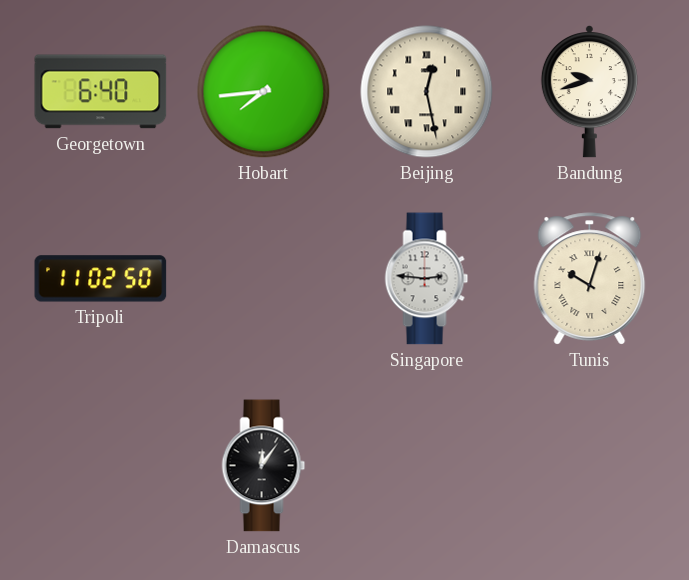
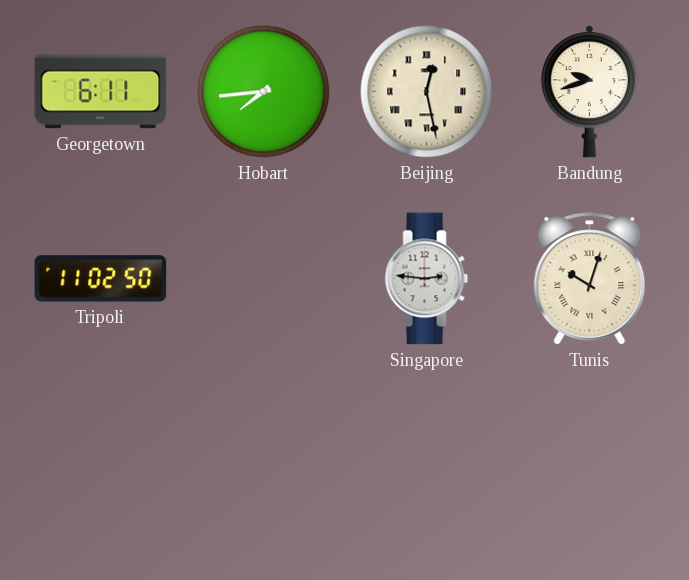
Georgetown: 6:40 -> 6:11 (101, 92)
Damascus: 12:06 -> none (264, 466)
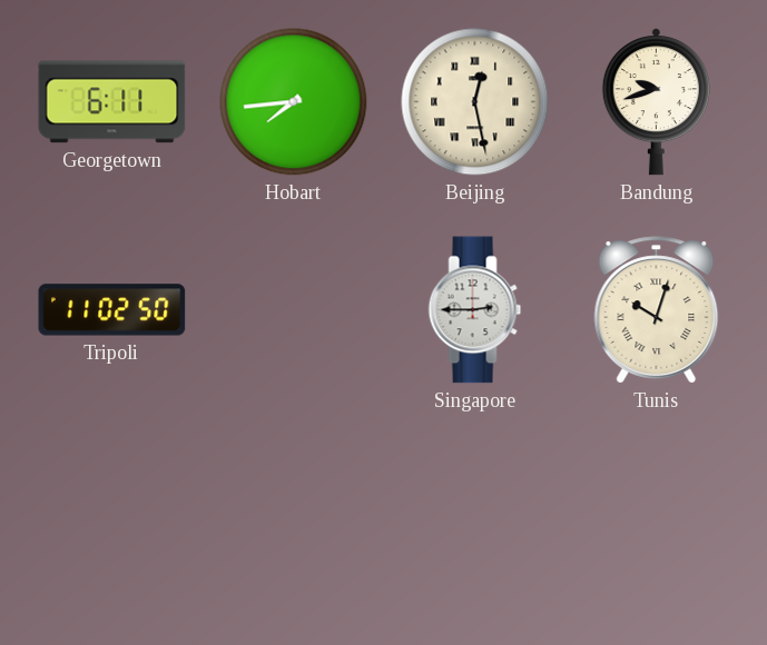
Singapore: 2:46 -> 2:45 (475, 310)
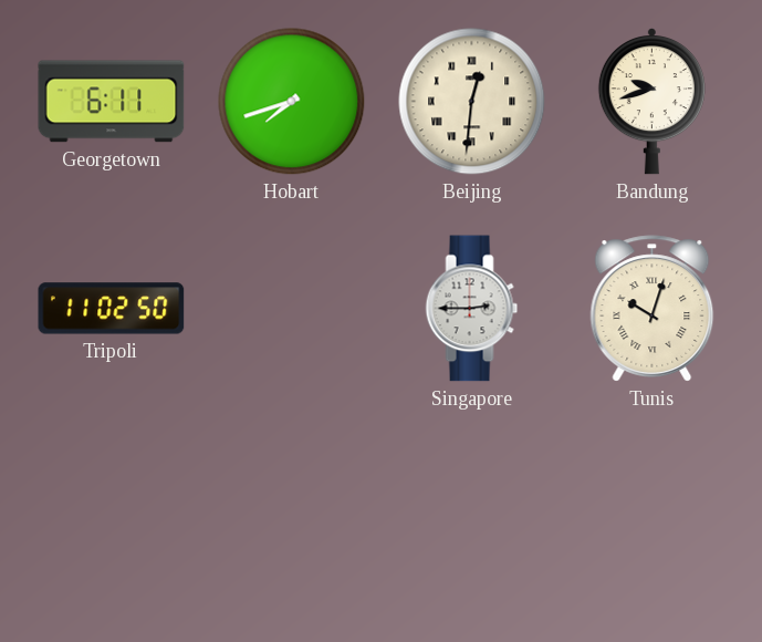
Hobart: 7:44 -> 7:42 (292, 102)
Beijing: 12:28 -> 12:31 (472, 102)
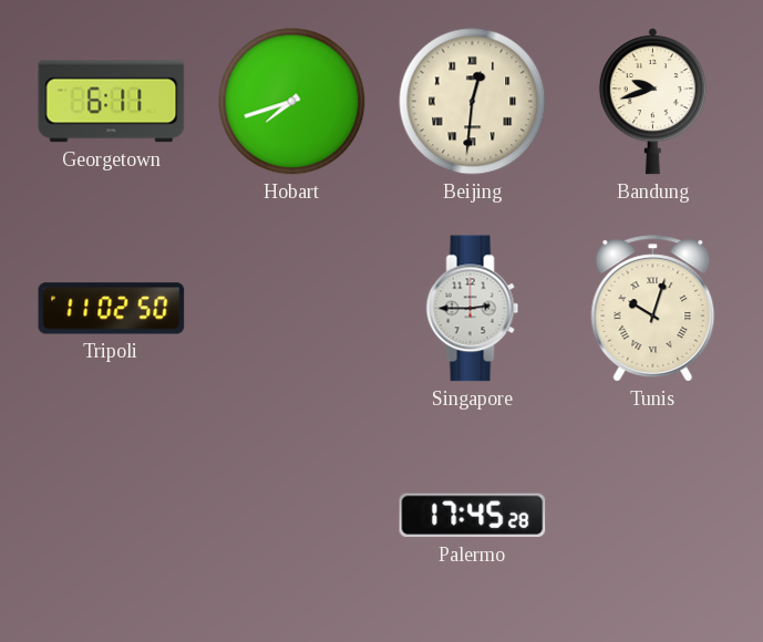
Palermo: none -> 17:45 (473, 516)
